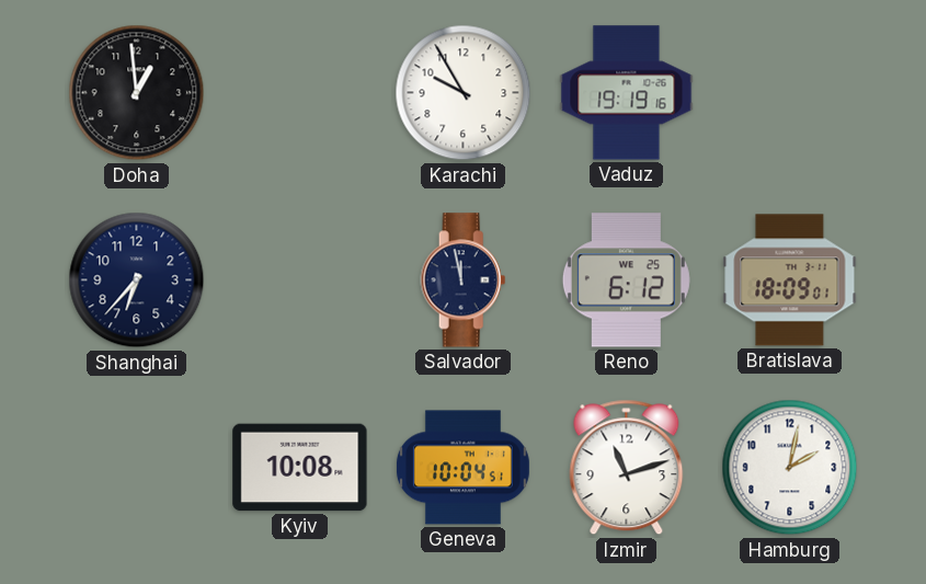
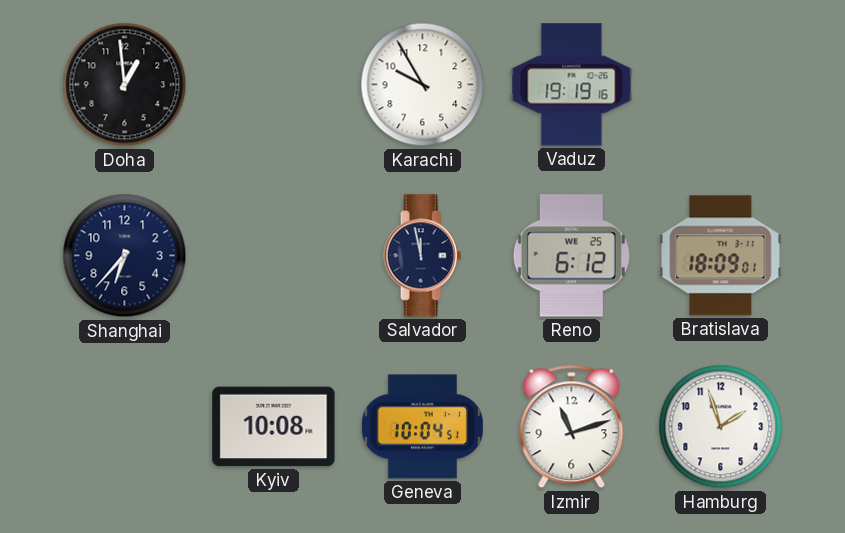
Hamburg: 2:02 -> 1:57 (721, 427)
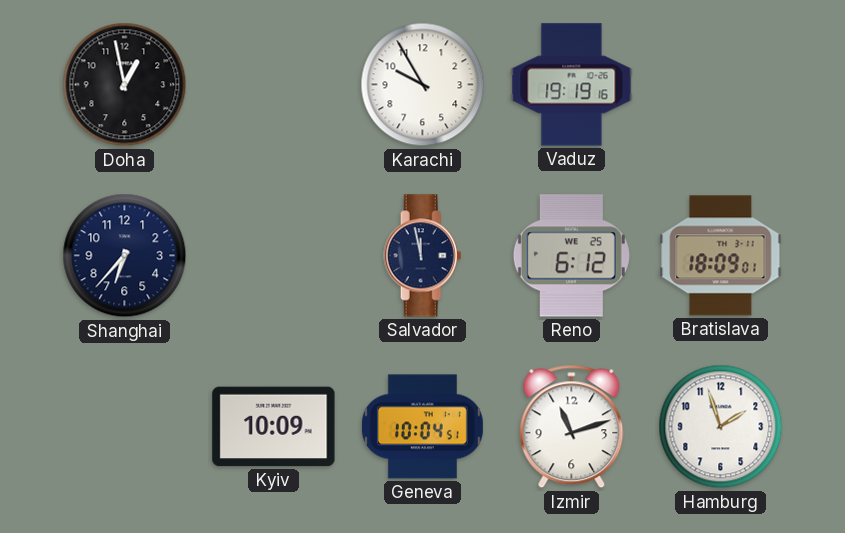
Doha: 12:59 -> 12:58 (125, 85)
Kyiv: 10:08 -> 10:09 (274, 427)
